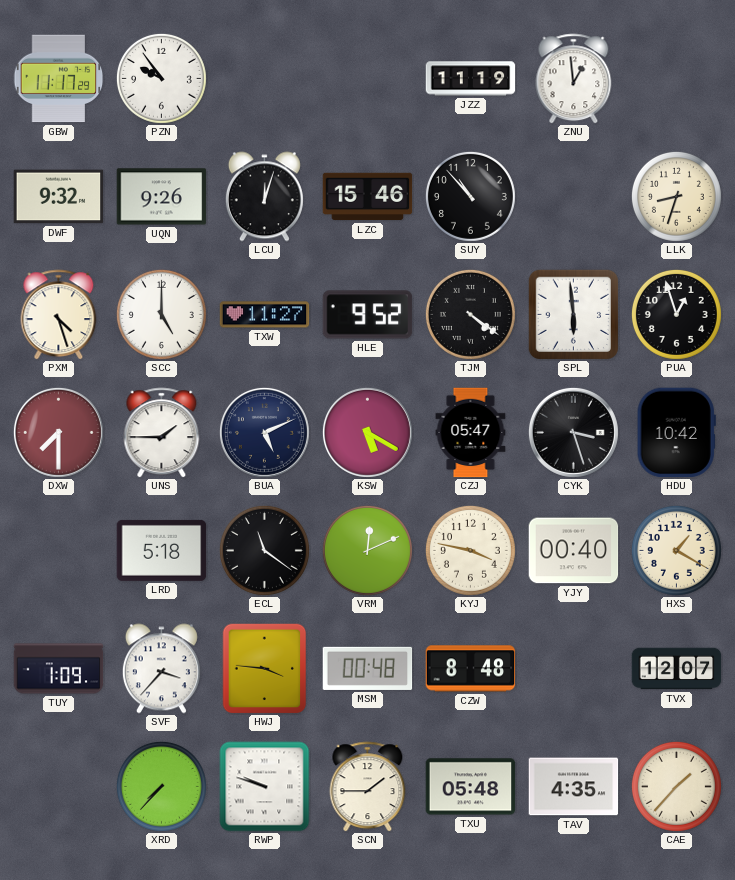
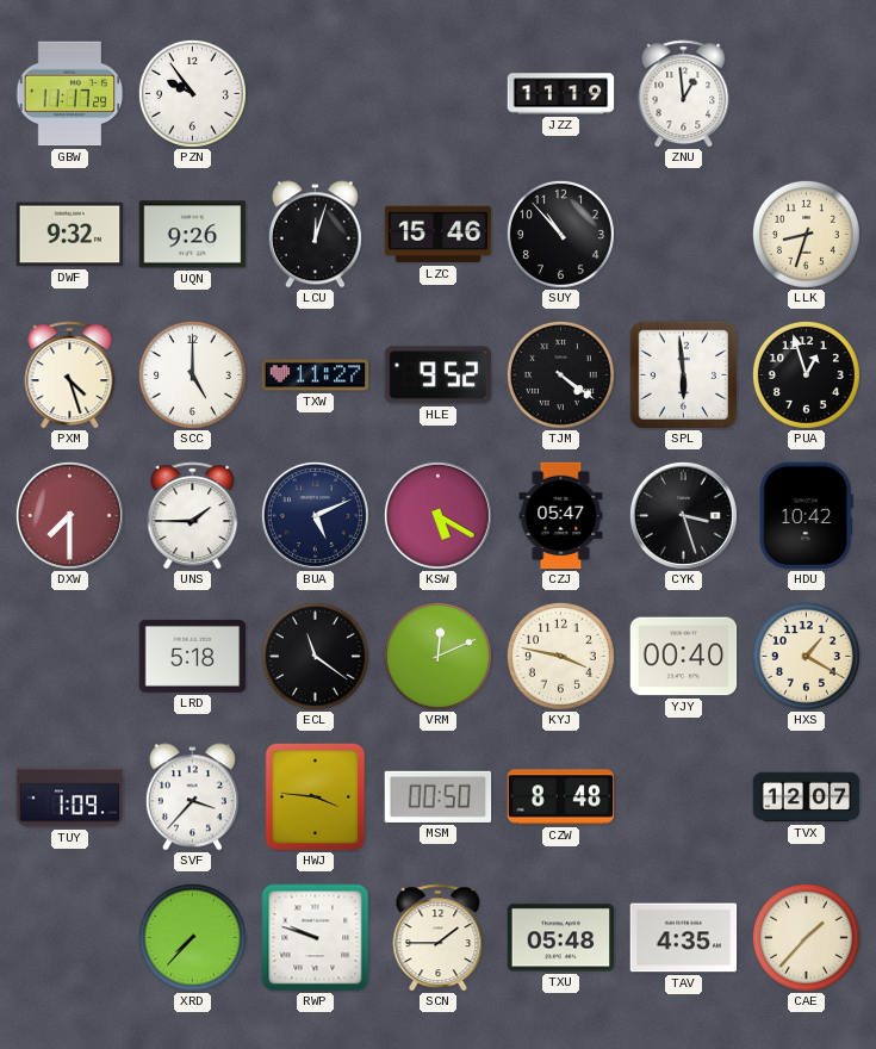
MSM: 00:48 -> 00:50 (439, 796)
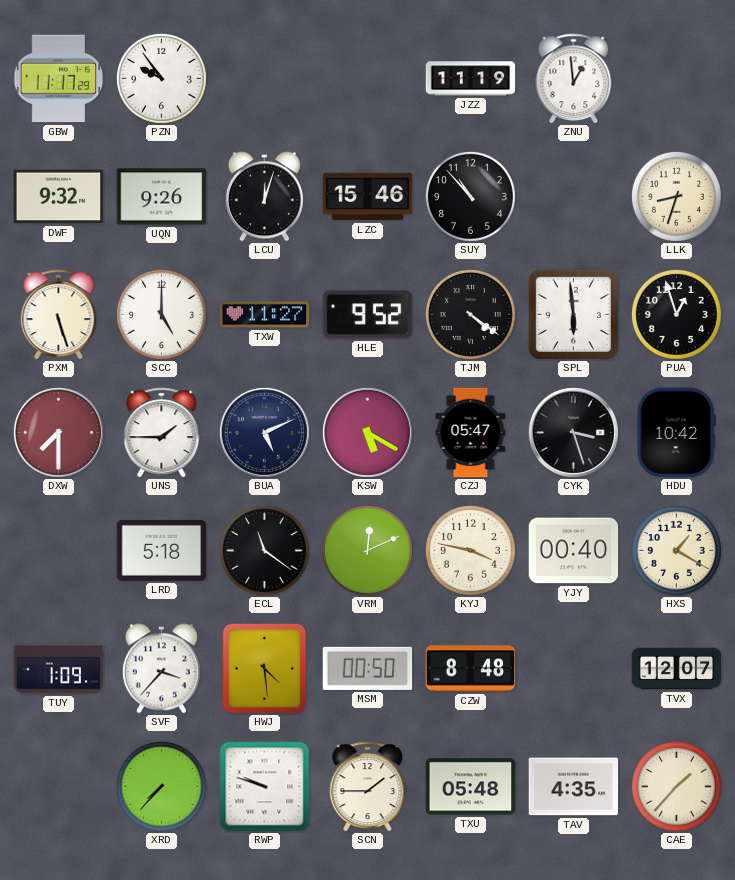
PXM: 4:27 -> 5:27 (59, 315)
HWJ: 3:46 -> 4:29 (265, 669)
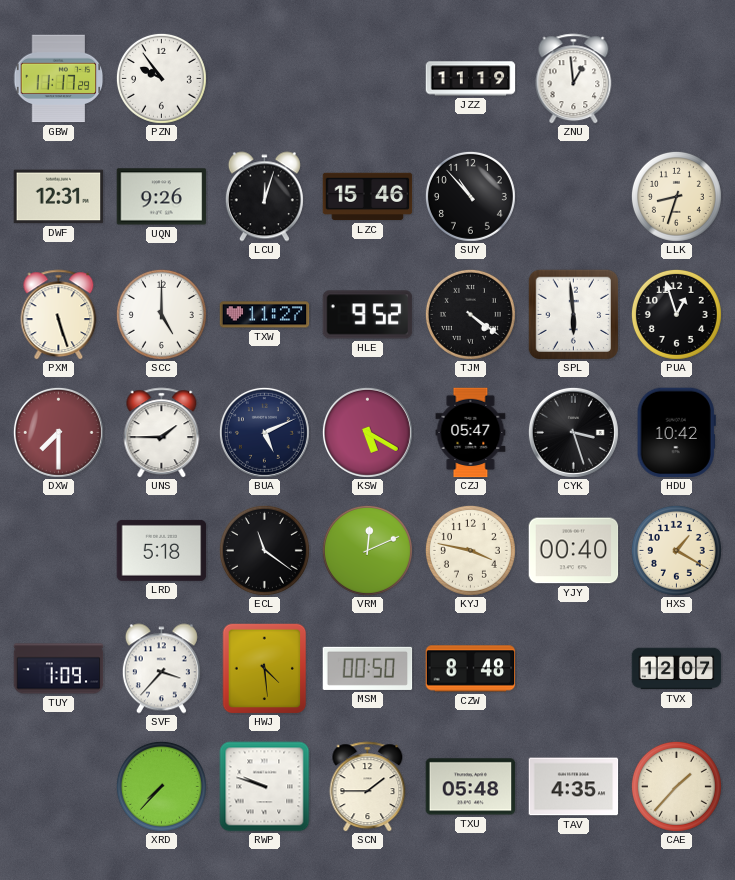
DWF: 9:32 -> 12:31 (59, 197)
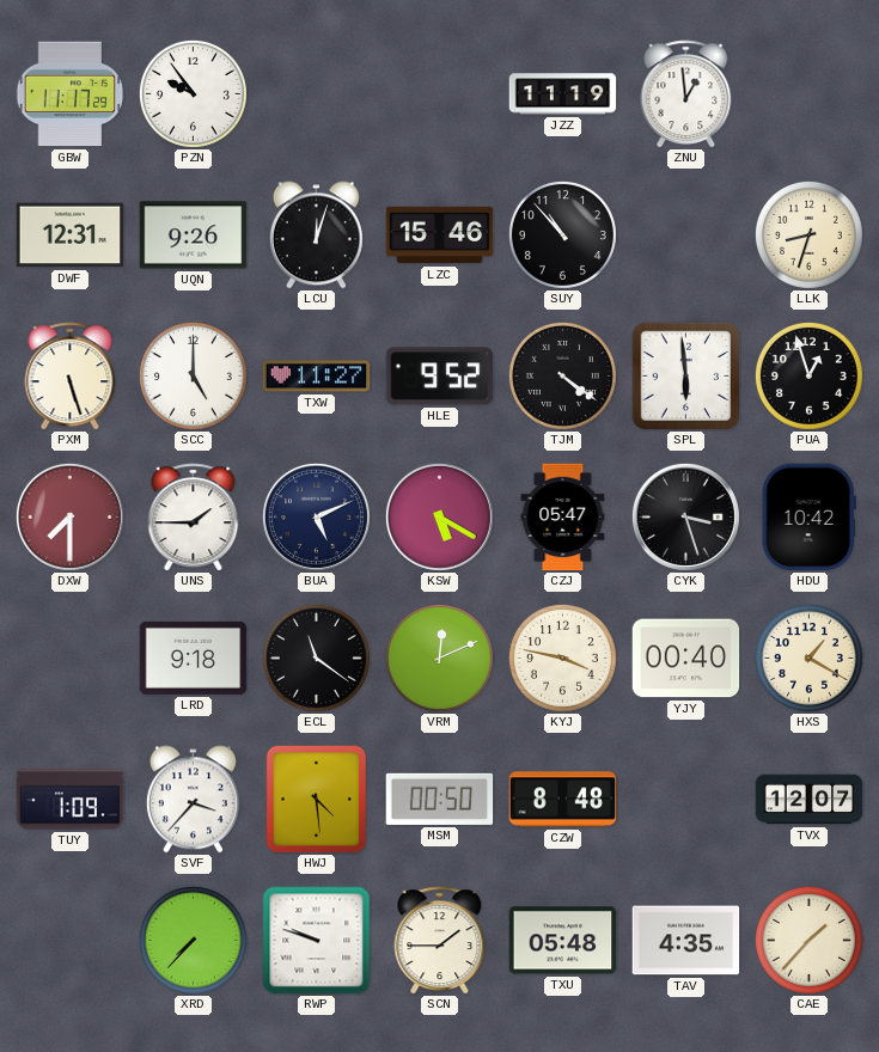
LRD: 5:18 -> 9:18 (194, 657)
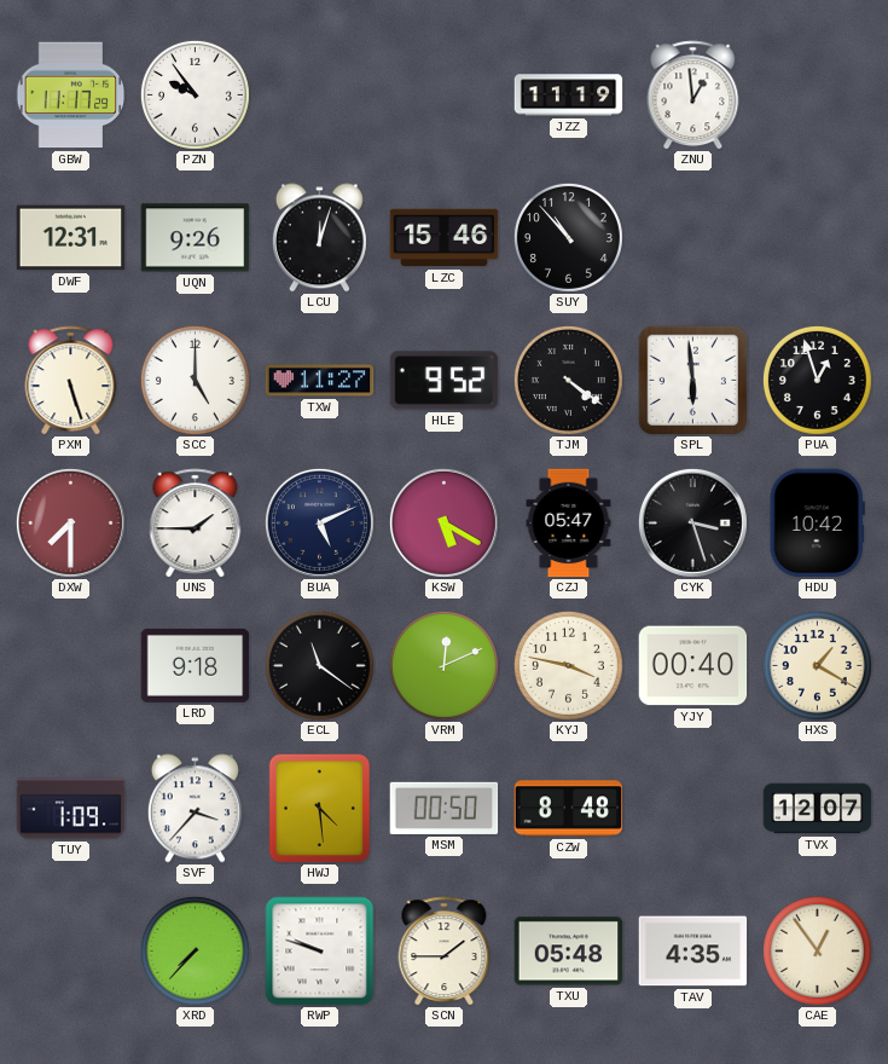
LLK: 8:33 -> none (808, 234)
CAE: 1:37 -> 12:54 (817, 950)
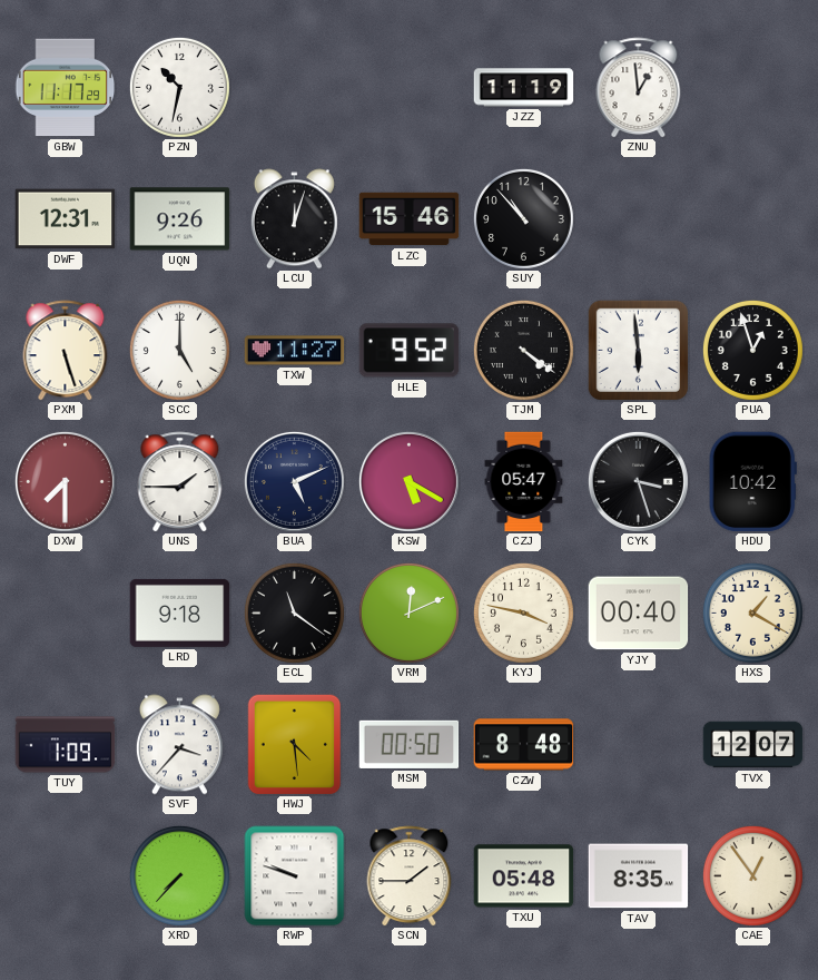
PZN: 9:54 -> 10:32 (179, 87)
TAV: 4:35 -> 8:35 (639, 876)
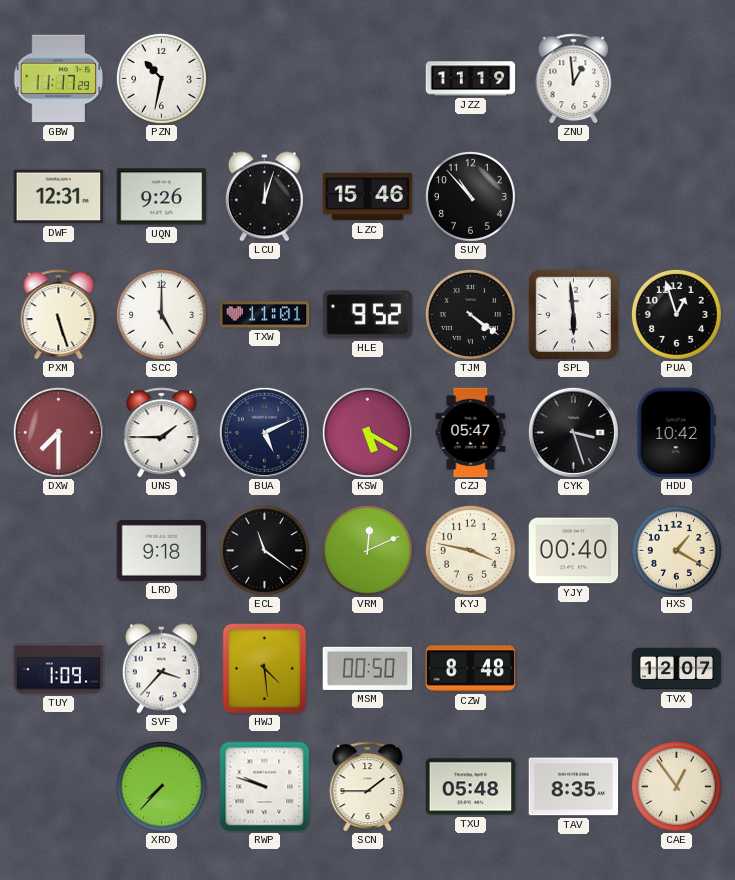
TXW: 11:27 -> 11:01 (265, 315)
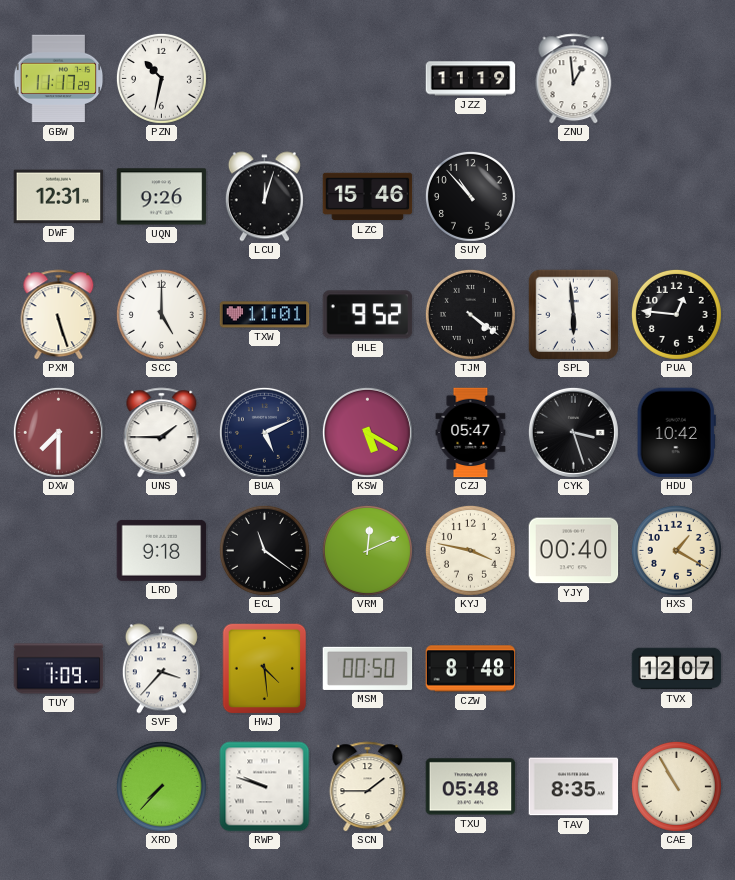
PUA: 12:57 -> 12:46 (676, 314)
CAE: 12:54 -> 10:55 (676, 786)
